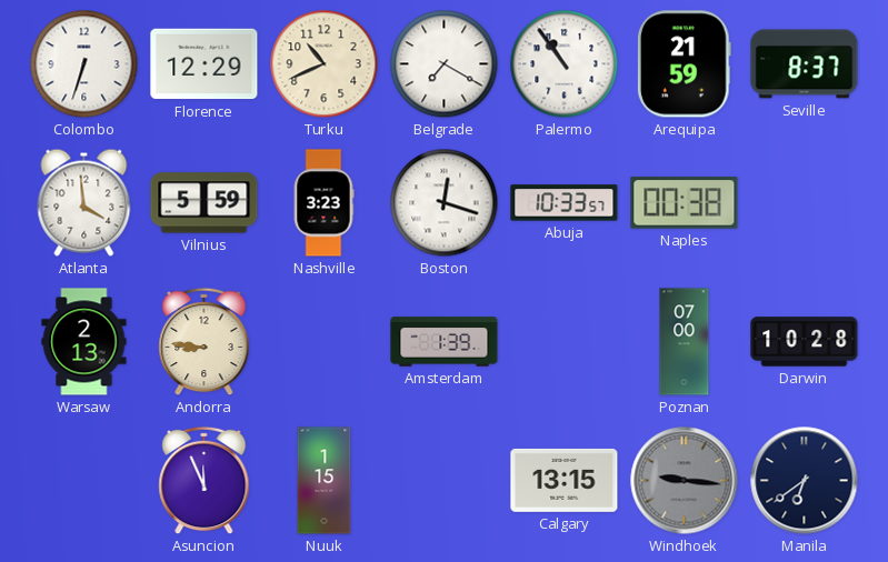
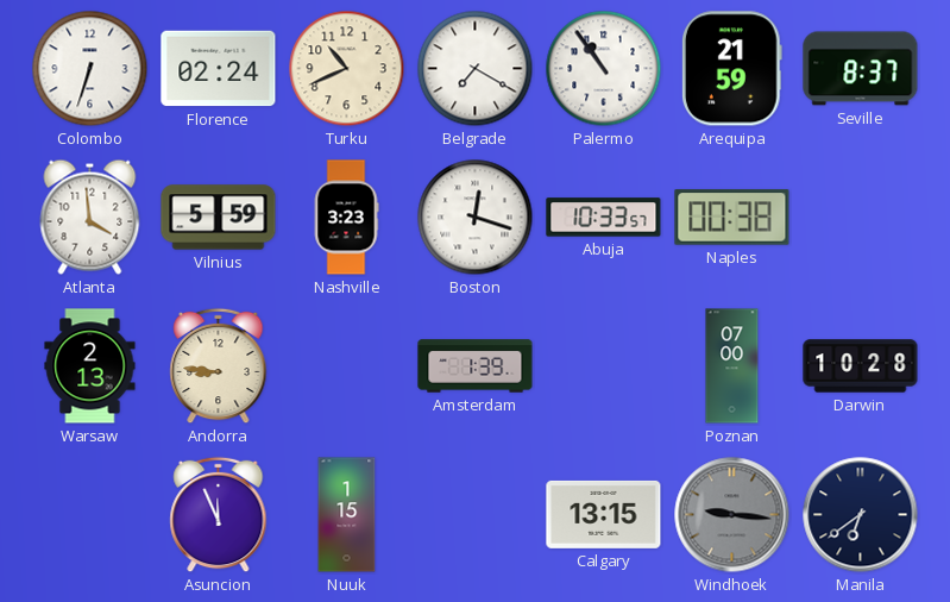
Florence: 12:29 -> 02:24 (219, 69)
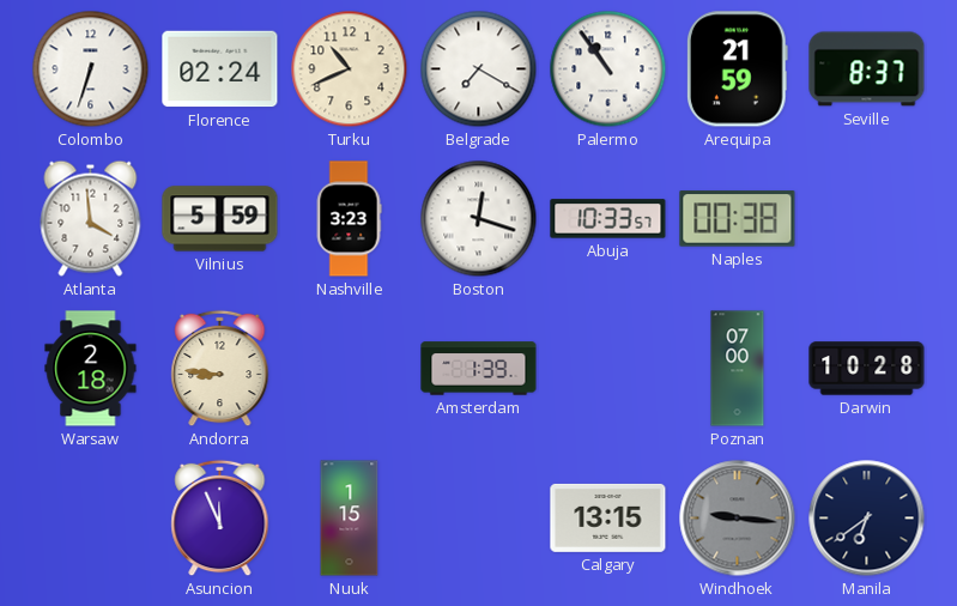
Warsaw: 2:13 -> 2:18 (91, 369)
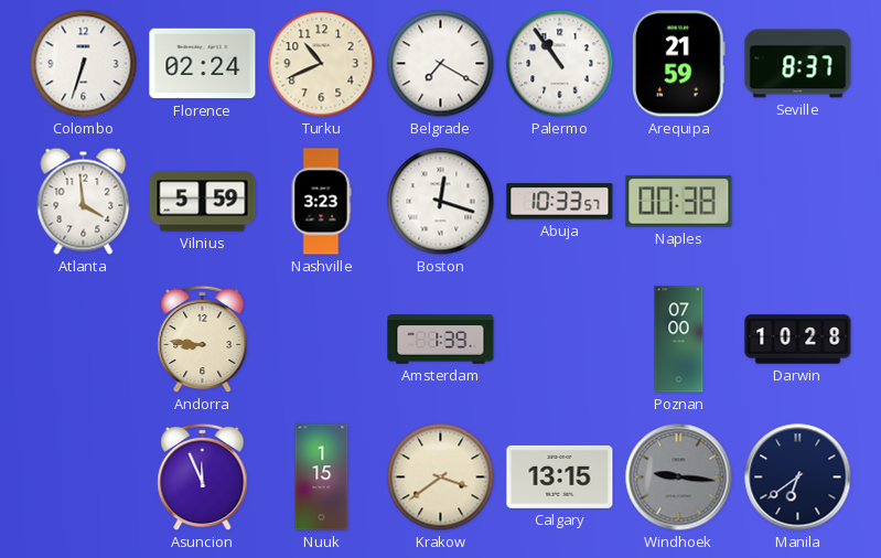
Warsaw: 2:18 -> none (91, 369)
Krakow: none -> 3:39 (441, 477)
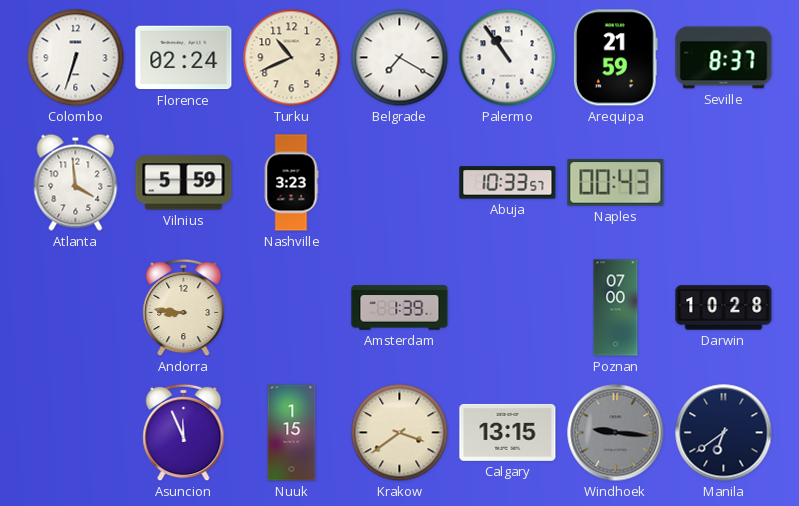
Boston: 12:18 -> none (441, 202)
Naples: 00:38 -> 00:43 (616, 183)
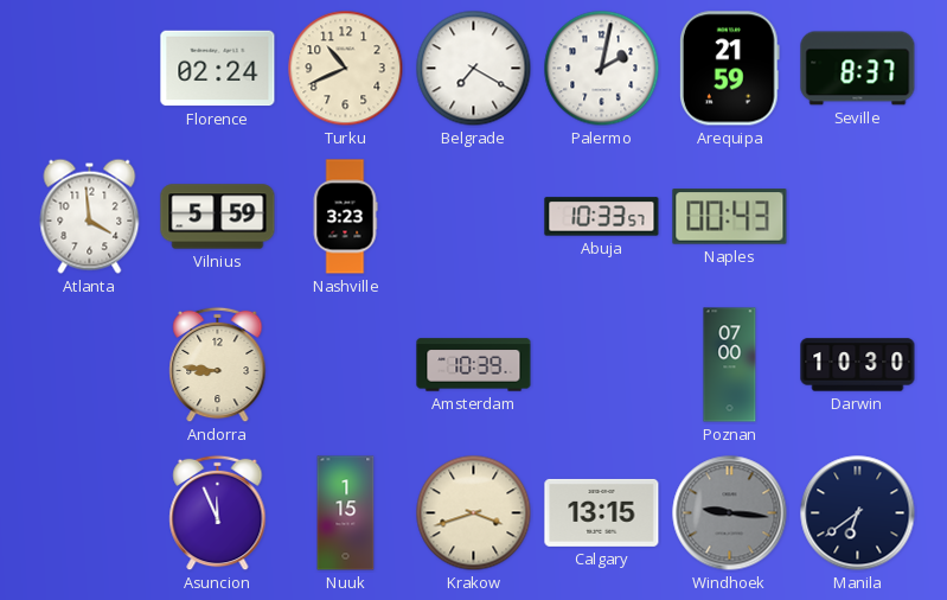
Colombo: 6:33 -> none (76, 58)
Palermo: 10:54 -> 2:02 (602, 69)
Amsterdam: 1:39 -> 10:39 (474, 365)
Darwin: 10:28 -> 10:30 (858, 365)
Krakow: 3:39 -> 3:42 (474, 513)
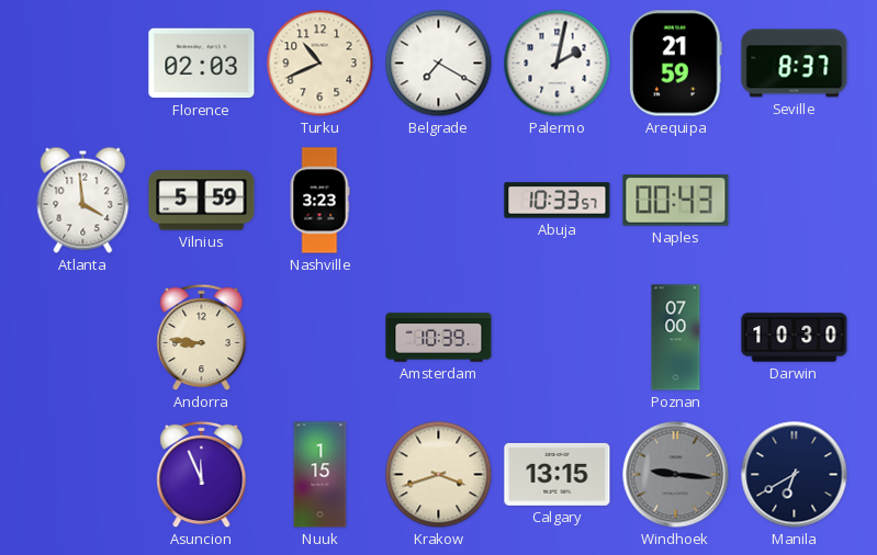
Florence: 02:24 -> 02:03 (202, 64)
Manila: 6:39 -> 6:40 (795, 475)
